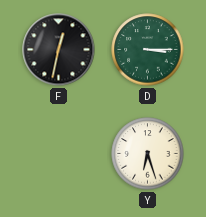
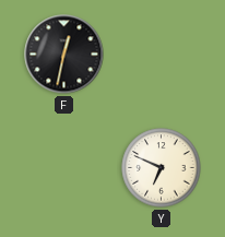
D: 3:15 -> none (148, 50)
Y: 6:27 -> 6:49 (162, 168)
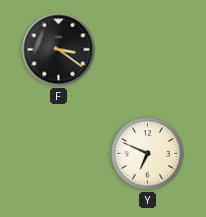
F: 12:32 -> 3:21 (59, 50)
